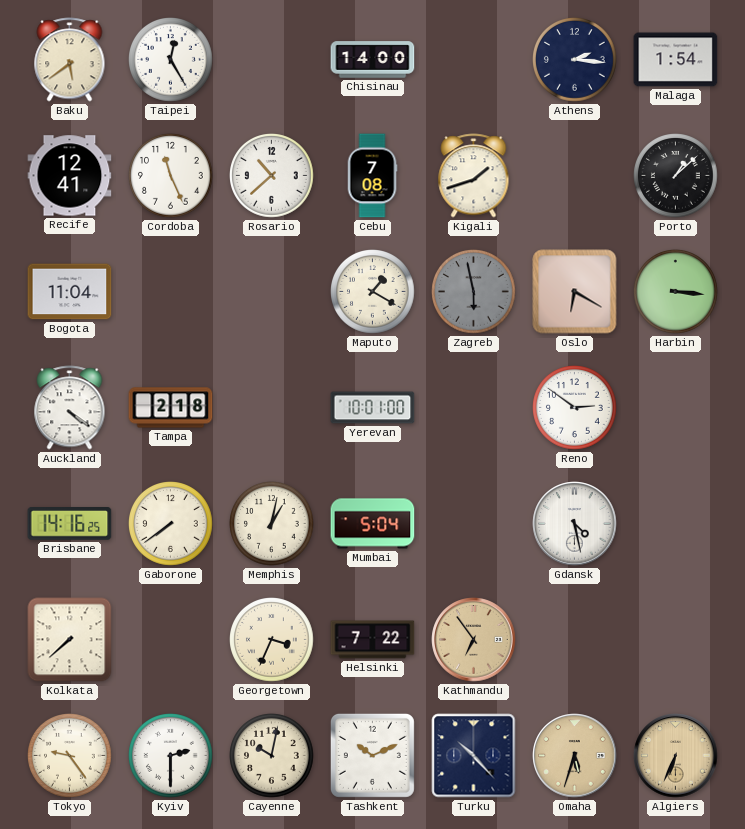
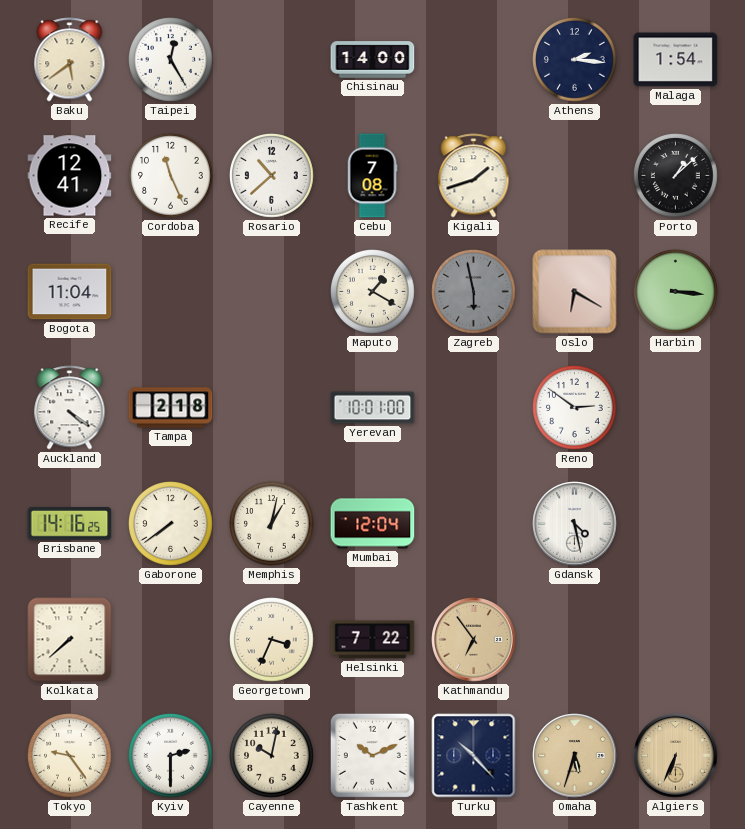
Mumbai: 5:04 -> 12:04 (373, 524)
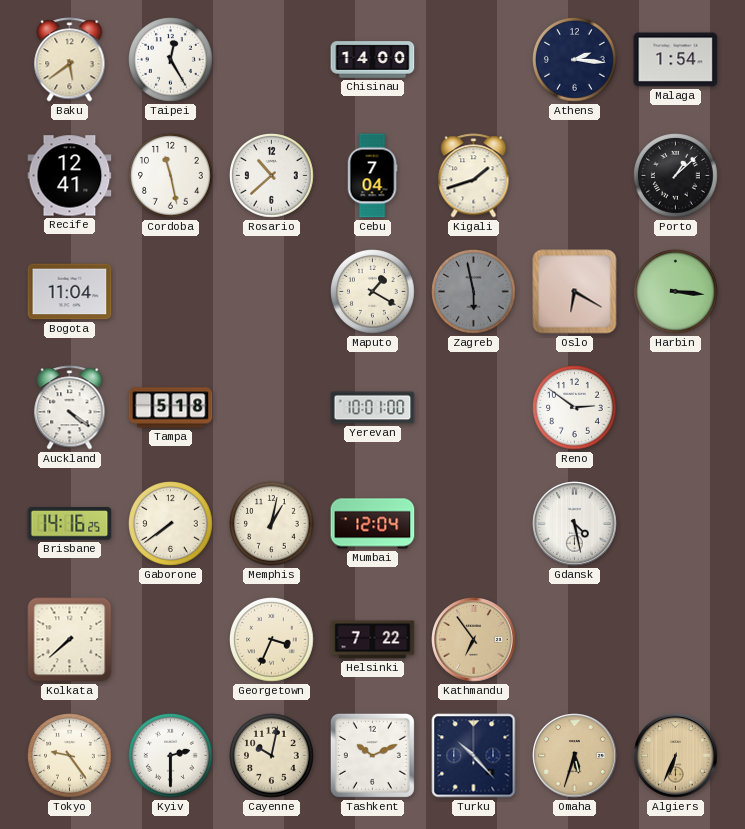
Cordoba: 11:26 -> 11:28 (171, 176)
Cebu: 7:08 -> 7:04 (372, 176)
Tampa: 2:18 -> 5:18 (171, 408)
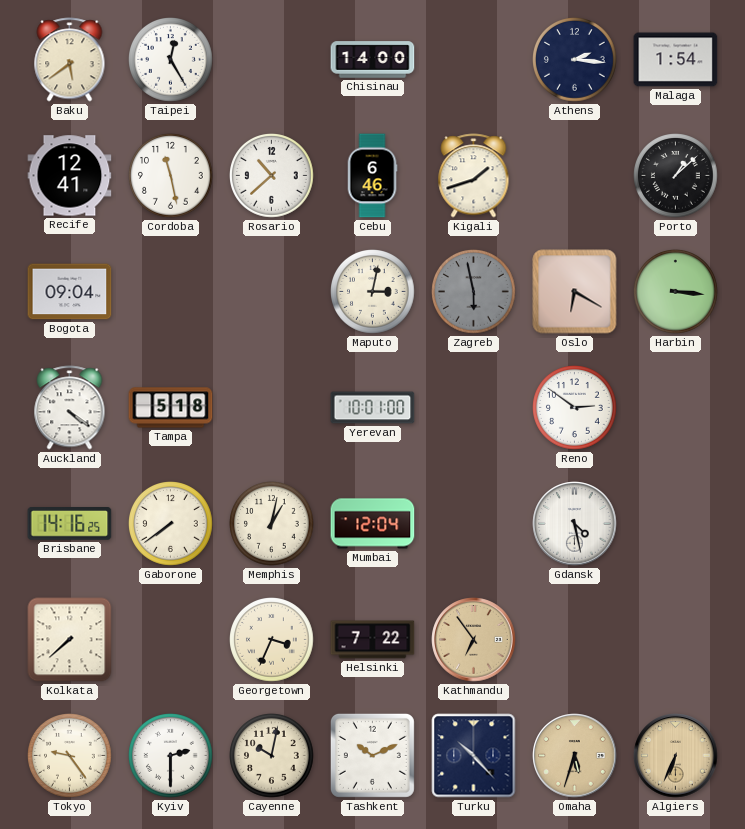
Cebu: 7:04 -> 6:46 (372, 176)
Bogota: 11:04 -> 09:04 (70, 292)
Maputo: 1:20 -> 3:02 (373, 292)
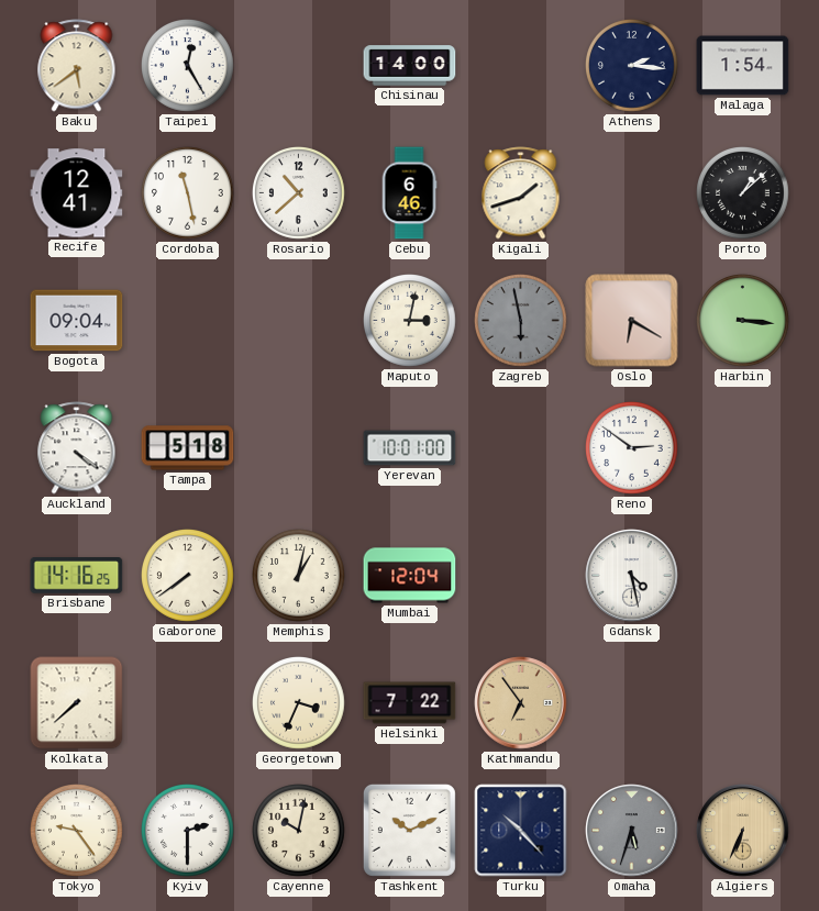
Omaha dial: champagne -> grey (632, 831)
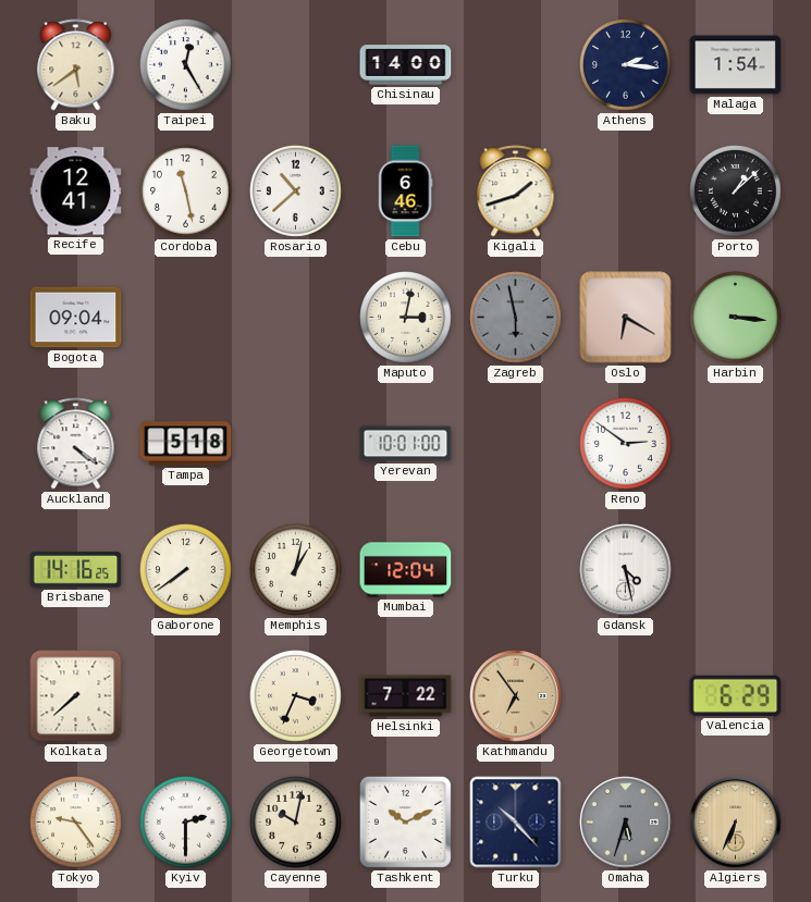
Valencia: none -> 6:29 (736, 695)
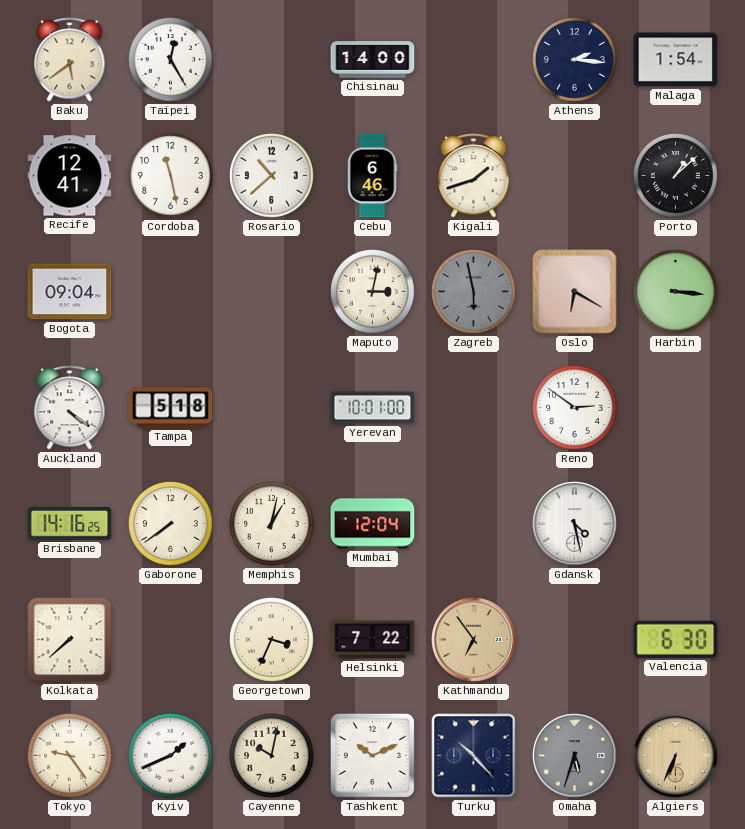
Valencia: 6:29 -> 6:30 (676, 639)
Kyiv: 2:30 -> 1:41 (171, 756)
